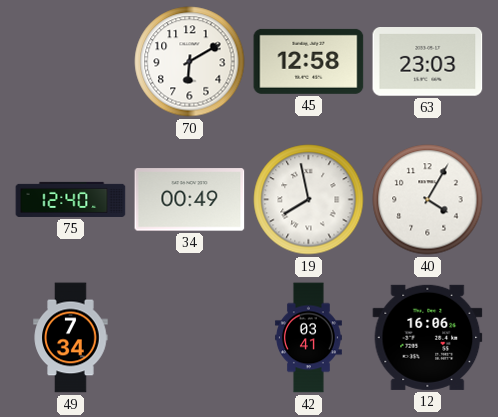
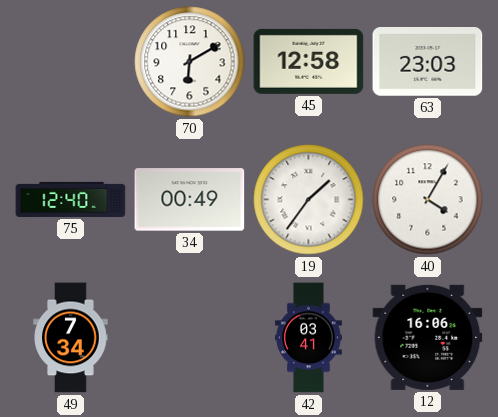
19: 7:58 -> 1:36 (309, 200)
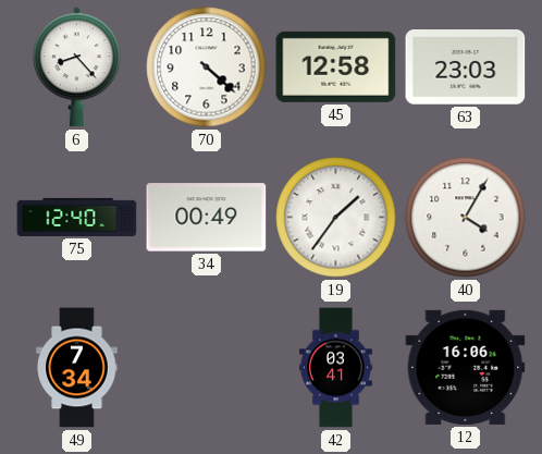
6: none -> 8:23 (76, 68)
70: 6:10 -> 4:22 (207, 68)
